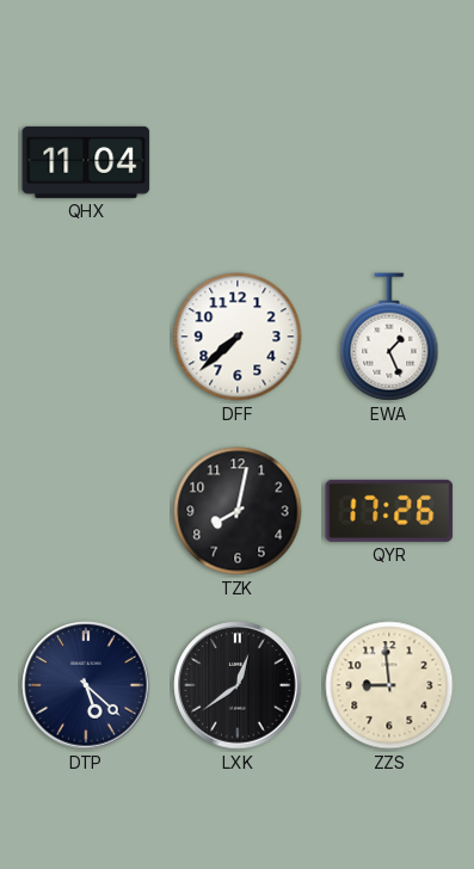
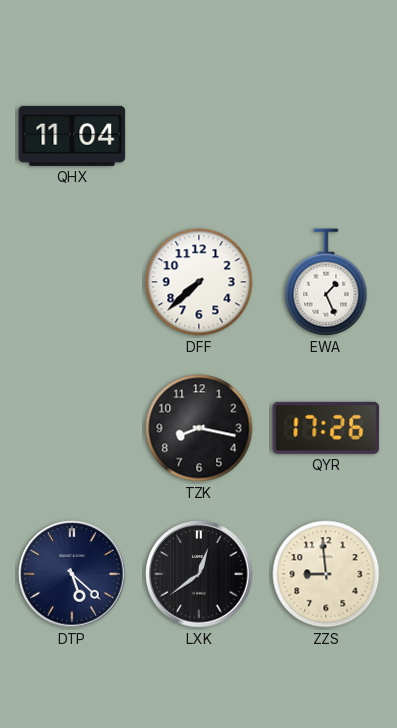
TZK: 8:02 -> 8:17 (199, 428)
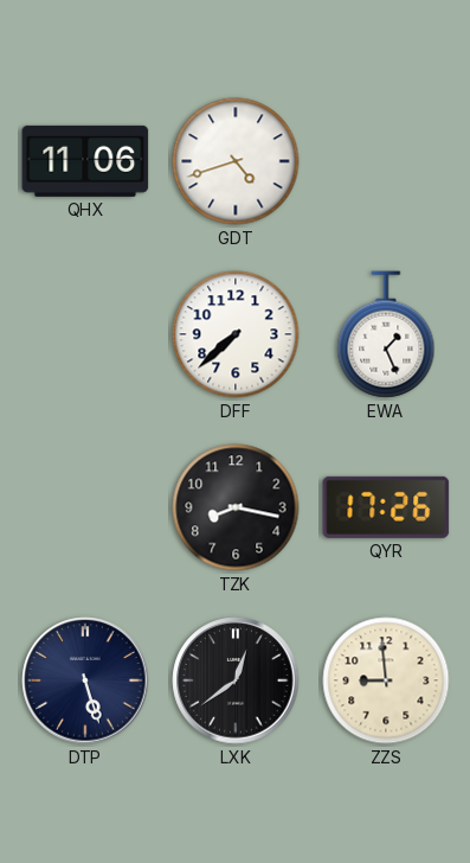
QHX: 11:04 -> 11:06 (85, 161)
GDT: none -> 4:42 (236, 161)
DTP: 5:22 -> 5:27 (85, 680)
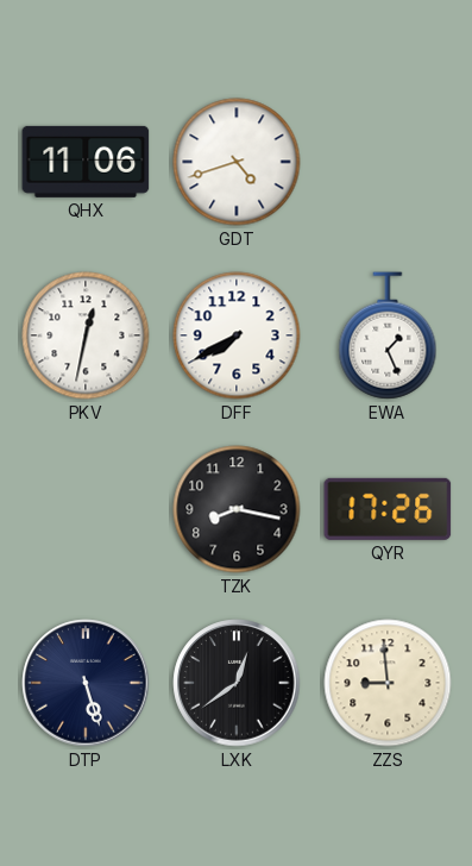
PKV: none -> 12:32 (86, 335)
DFF: 7:38 -> 7:40 (237, 335)
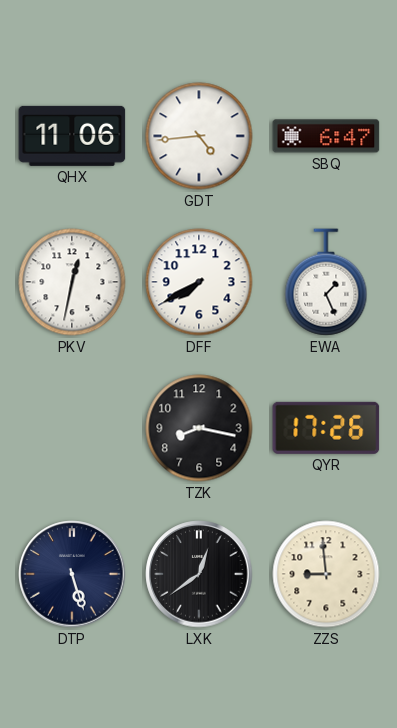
GDT: 4:42 -> 4:44 (199, 136)
SBQ: none -> 6:47 (326, 136)
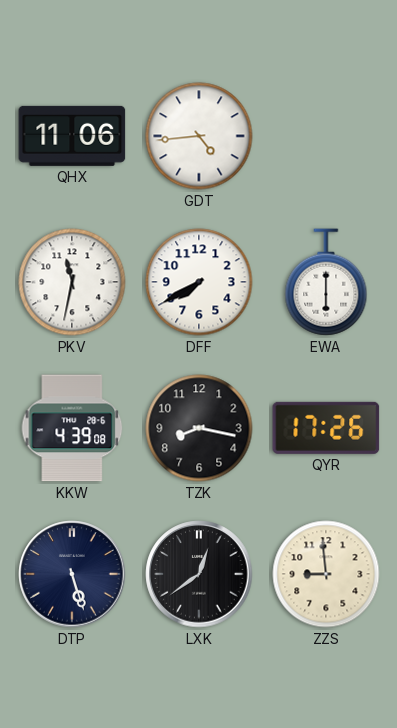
SBQ: 6:47 -> none (326, 136)
PKV: 12:32 -> 11:32 (72, 282)
EWA: 1:26 -> 6:00 (326, 282)
KKW: none -> 4:39 (72, 428)
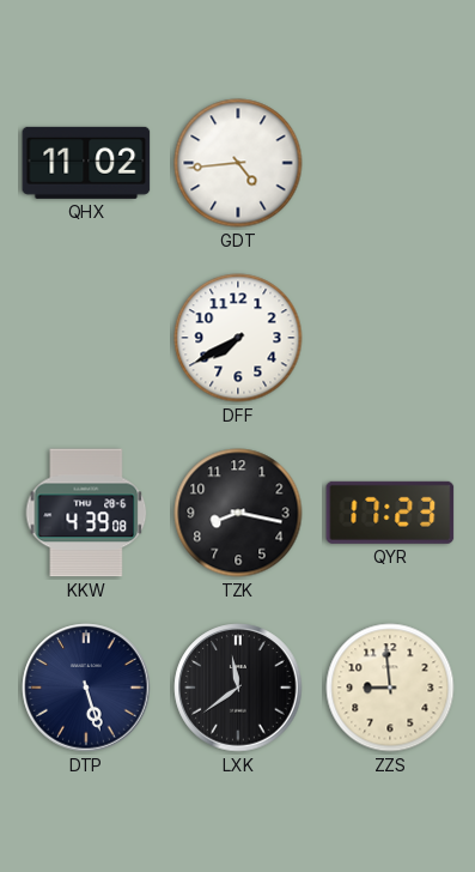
QHX: 11:06 -> 11:02 (86, 163)
PKV: 11:32 -> none (72, 282)
EWA: 6:00 -> none (326, 282)
QYR: 17:26 -> 17:23 (390, 513)
LXK: 12:39 -> 11:39 (238, 688)
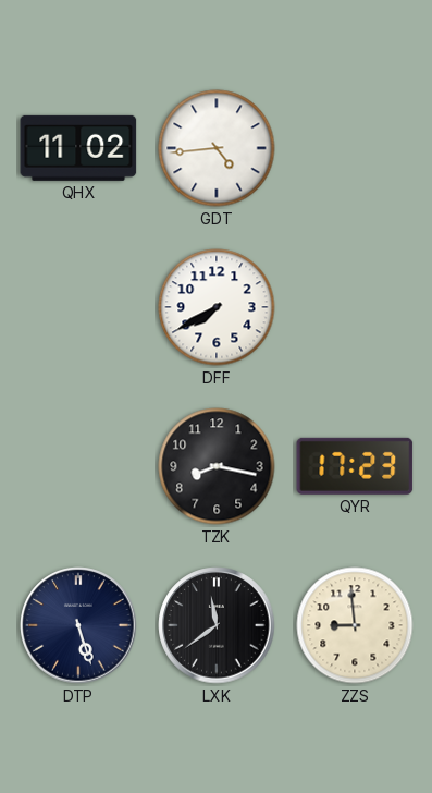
KKW: 4:39 -> none (86, 513)
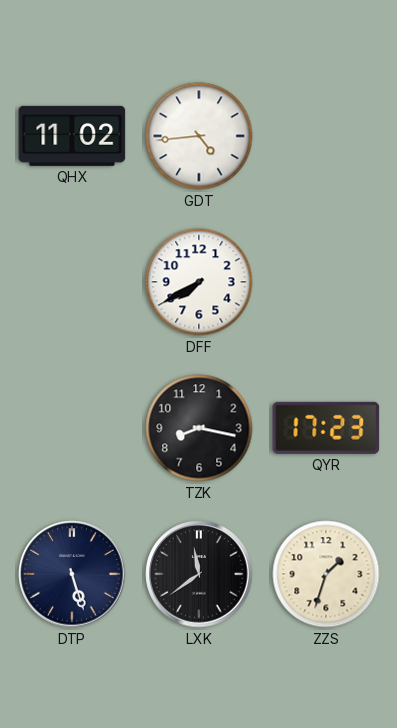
ZZS: 8:59 -> 1:33 (326, 574)
